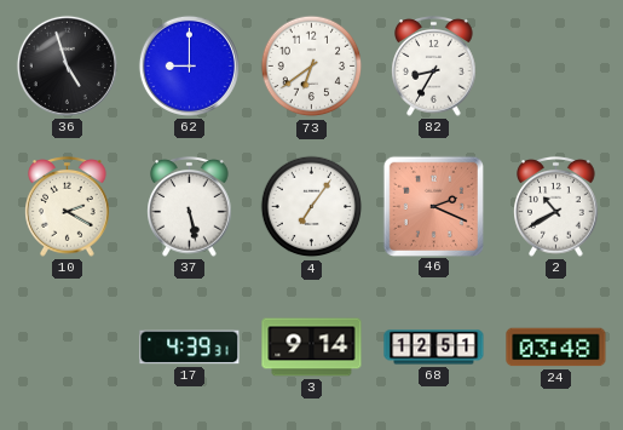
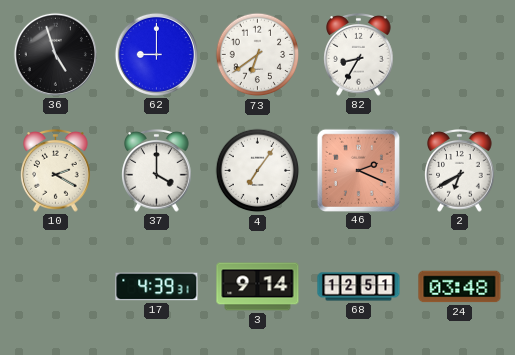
37: 5:28 -> 4:00 (157, 171)
2: 10:40 -> 6:40 (460, 171)
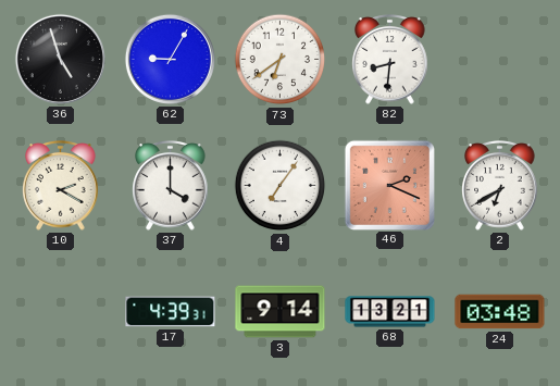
62: 9:00 -> 9:05 (170, 59)
82: 8:35 -> 8:31 (390, 60)
68: 12:51 -> 13:21 (390, 312)
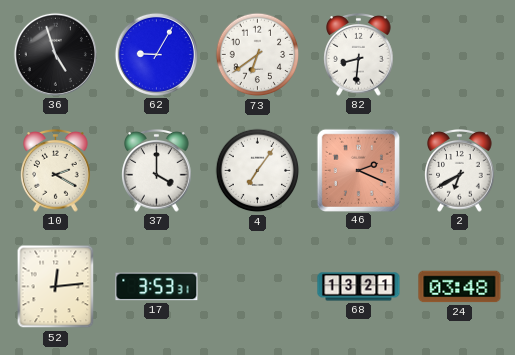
52: none -> 12:14 (56, 287)
17: 4:39 -> 3:53 (157, 287)
3: 9:14 -> none (281, 312)
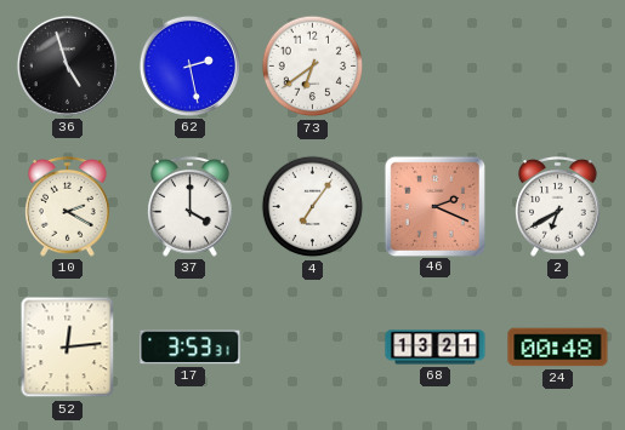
62: 9:05 -> 2:28 (189, 65)
82: 8:31 -> none (359, 55)
24: 03:48 -> 00:48 (558, 348)
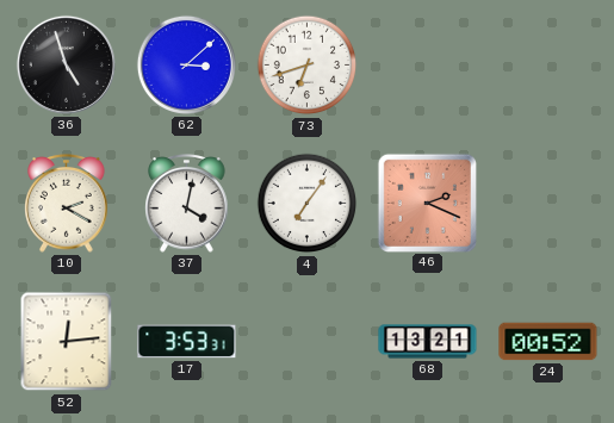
62: 2:28 -> 3:08 (186, 64)
73: 6:39 -> 6:42 (308, 66)
37: 4:00 -> 4:02 (187, 204)
2: 6:40 -> none (558, 207)
24: 00:48 -> 00:52 (548, 342)
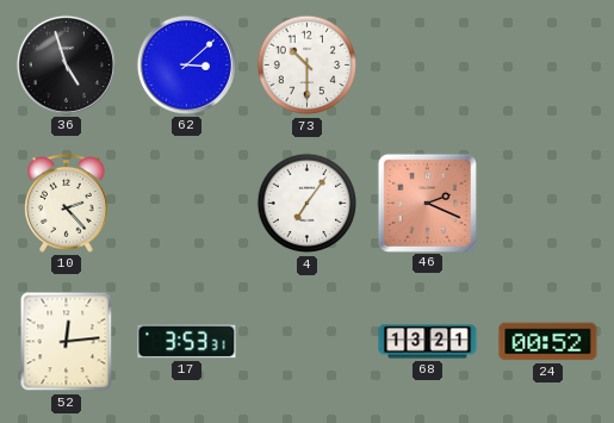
73: 6:42 -> 10:30 (308, 66)
10: 2:20 -> 2:23 (67, 204)
37: 4:02 -> none (187, 204)
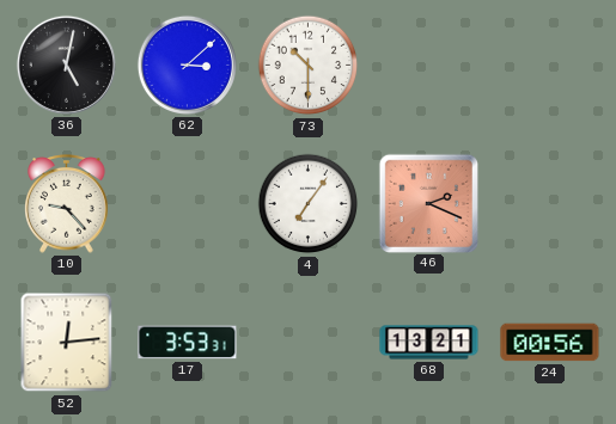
36: 4:57 -> 5:02 (66, 64)
10: 2:23 -> 9:23 (67, 204)
24: 00:52 -> 00:56 (550, 343)
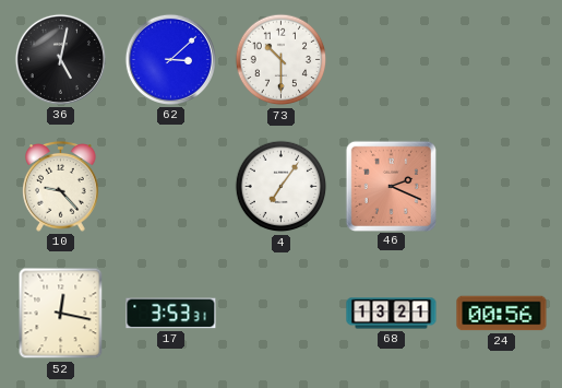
52: 12:14 -> 12:17 (61, 314)
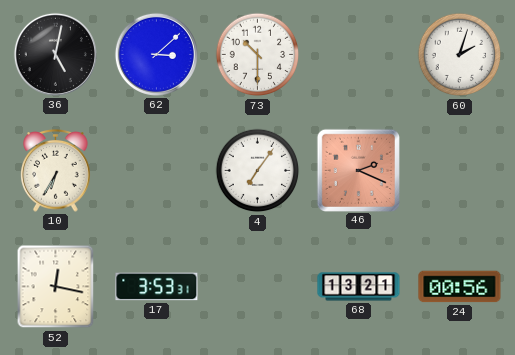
60: none -> 2:03 (460, 55)
10: 9:23 -> 6:35 (56, 171)
